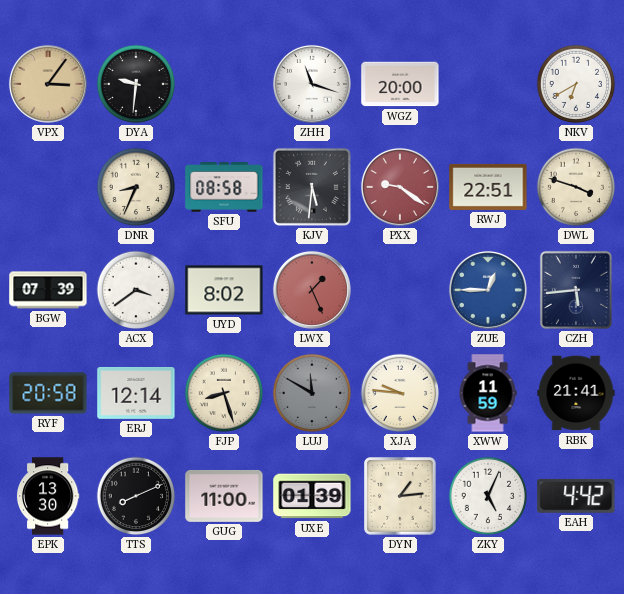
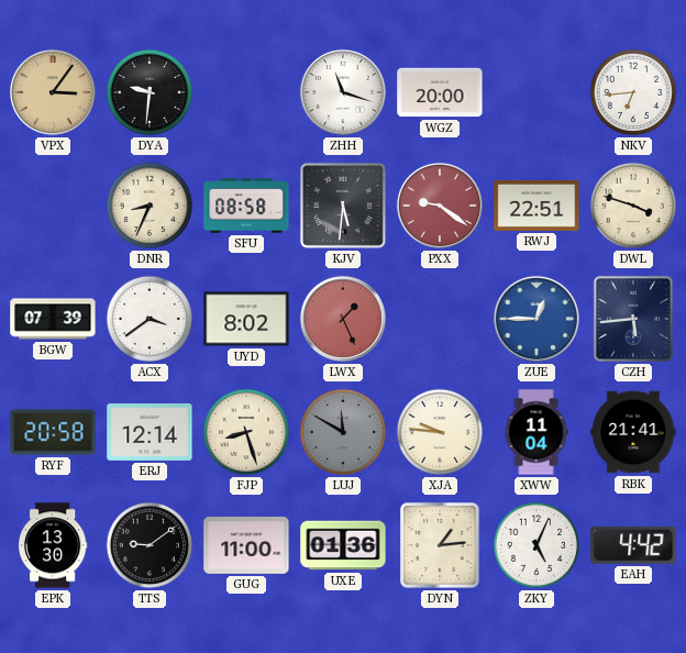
NKV: 6:40 -> 6:44 (633, 92)
XWW: 11:59 -> 11:04 (536, 432)
TTS: 8:11 -> 9:09 (150, 545)
UXE: 01:39 -> 01:36 (343, 545)
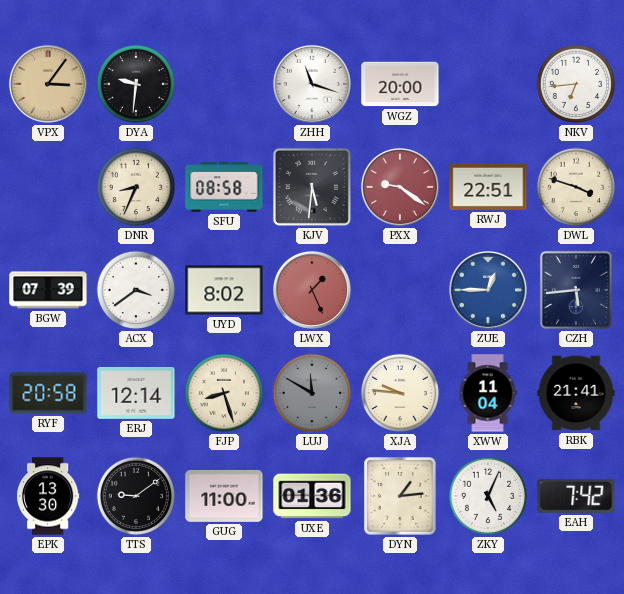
EAH: 4:42 -> 7:42 (576, 496)
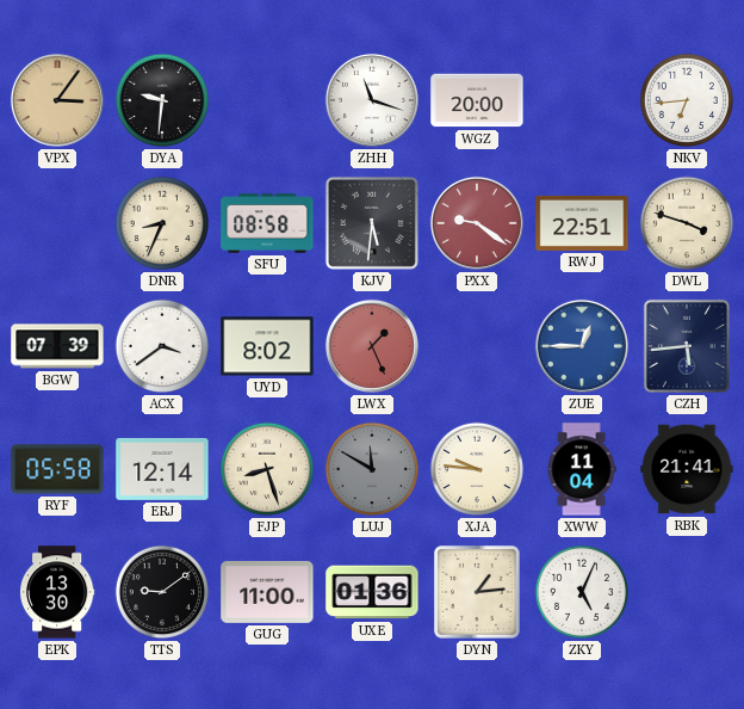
RYF: 20:58 -> 05:58 (57, 469)
EAH: 7:42 -> none (576, 496)
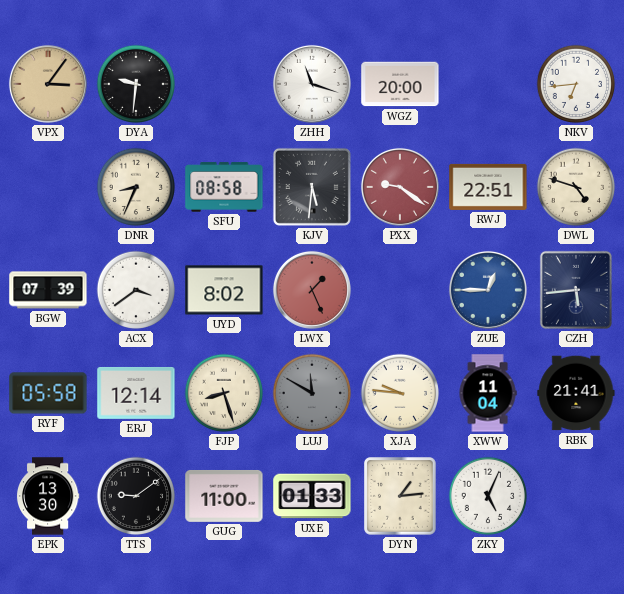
DWL: 3:48 -> 4:48 (576, 187)
UXE: 01:36 -> 01:33 (312, 496)
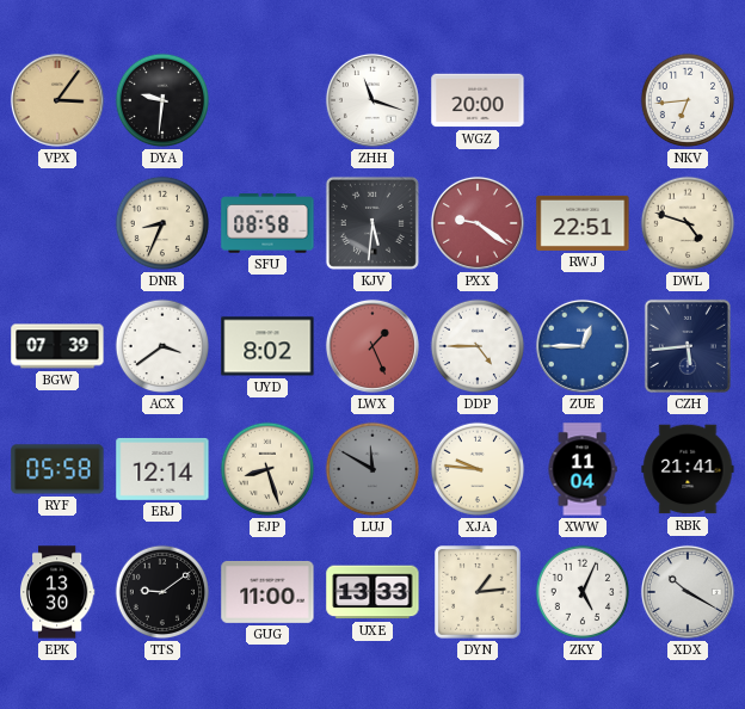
DDP: none -> 4:45 (478, 346)
UXE: 01:33 -> 13:33 (372, 592)
XDX: none -> 10:20 (688, 592)
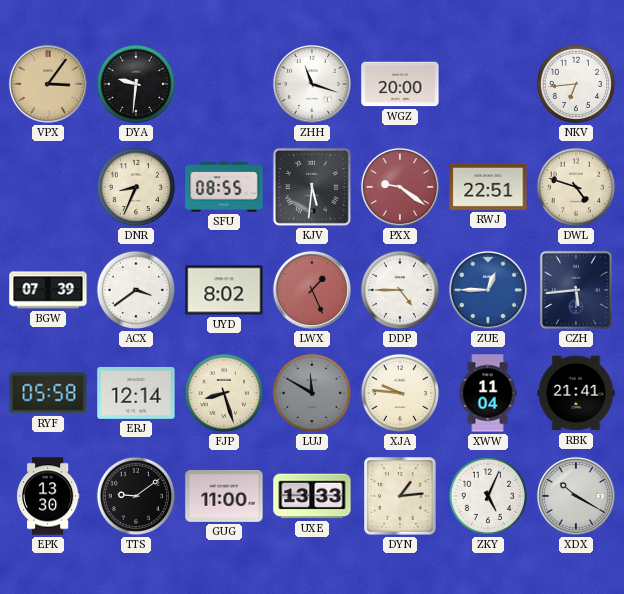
SFU: 08:58 -> 08:55 (224, 187)
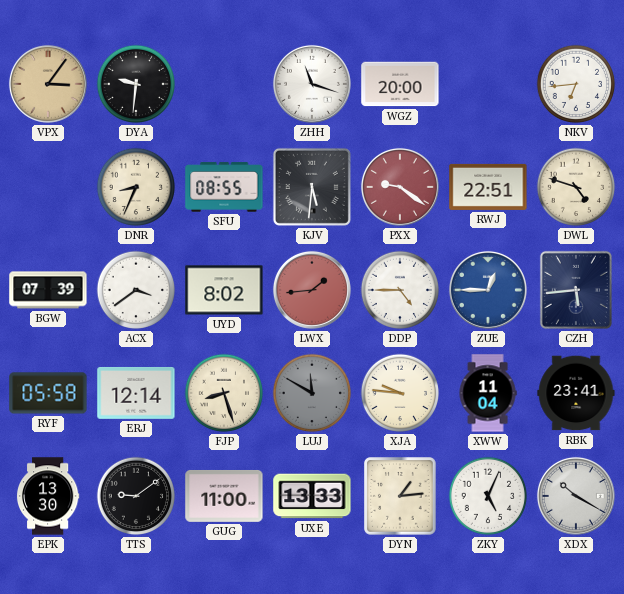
LWX: 1:26 -> 1:44 (312, 290)
RBK: 21:41 -> 23:41 (576, 393)
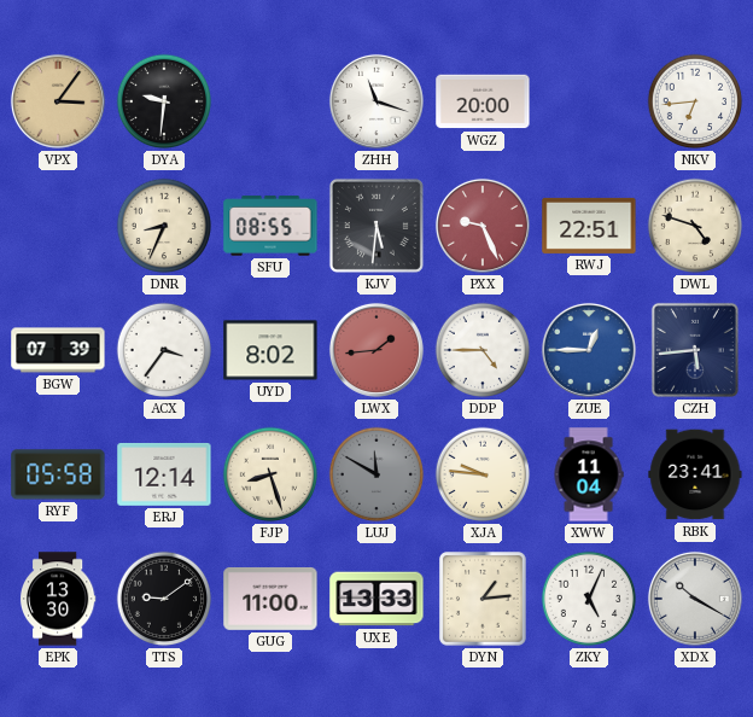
PXX: 9:21 -> 9:26 (483, 226)
ACX: 3:39 -> 3:36 (164, 350)
